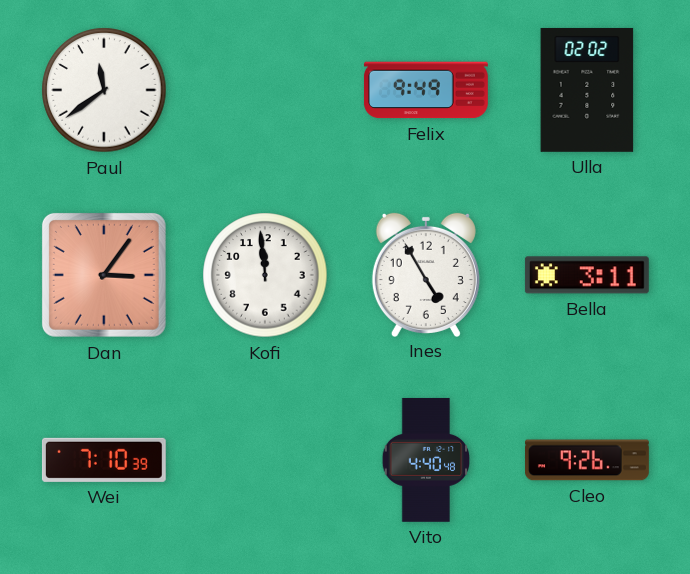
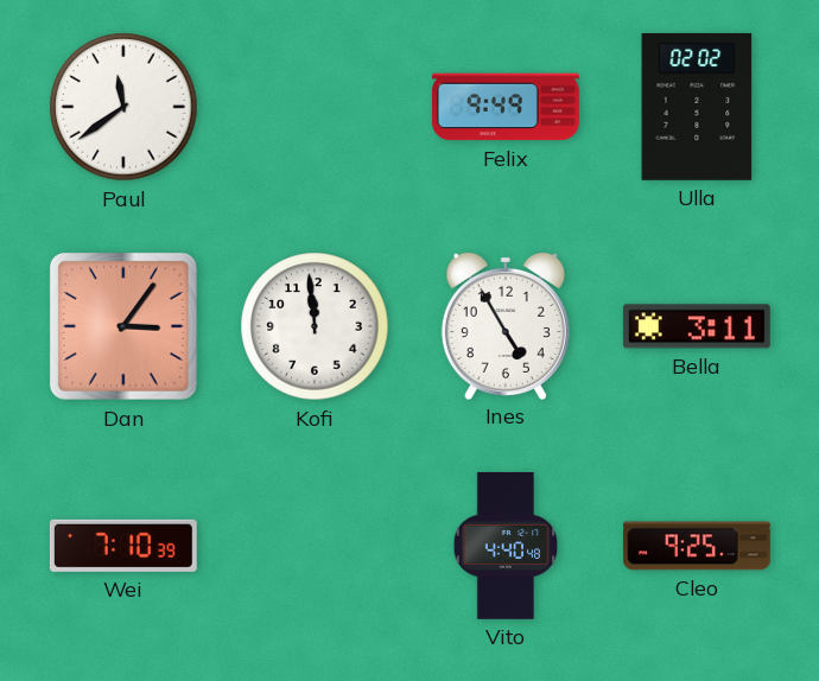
Cleo: 9:26 -> 9:25 (698, 546)
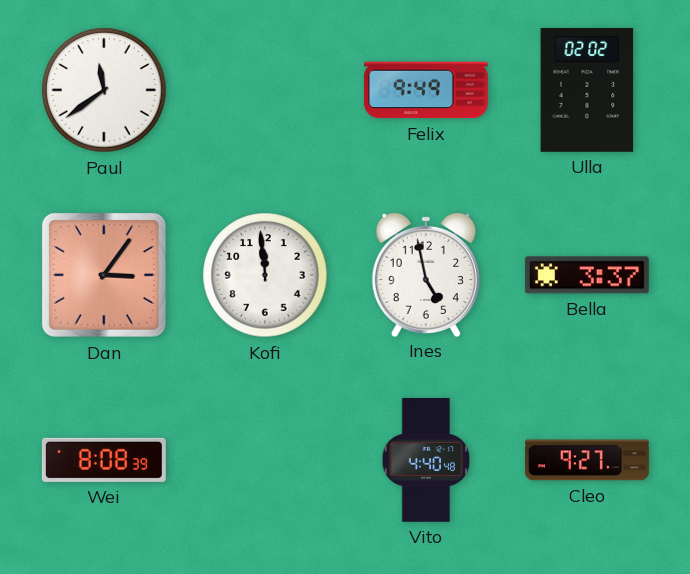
Ines: 4:55 -> 4:58 (426, 274)
Bella: 3:11 -> 3:37 (587, 275)
Wei: 7:10 -> 8:08 (104, 460)
Cleo: 9:25 -> 9:27 (588, 460)
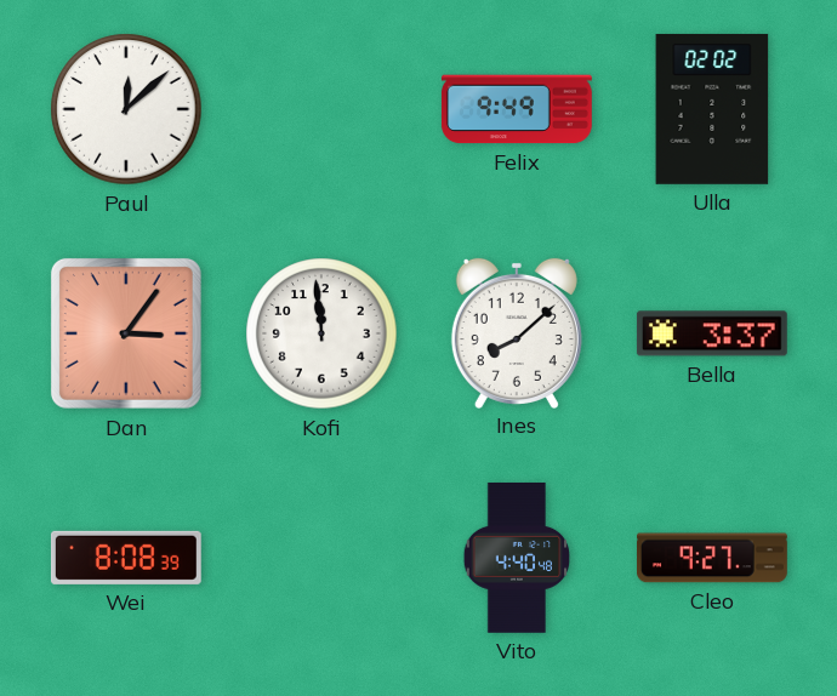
Paul: 11:39 -> 12:08 (126, 109)
Ines: 4:58 -> 8:08 (517, 332)
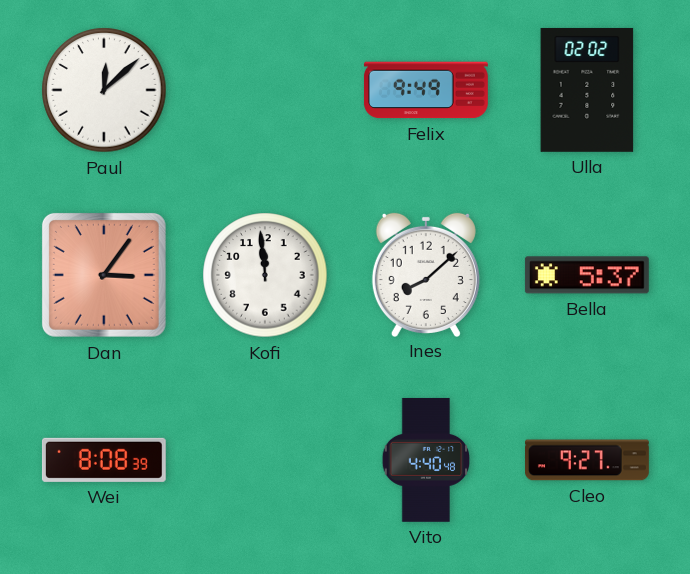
Bella: 3:37 -> 5:37 (587, 275)
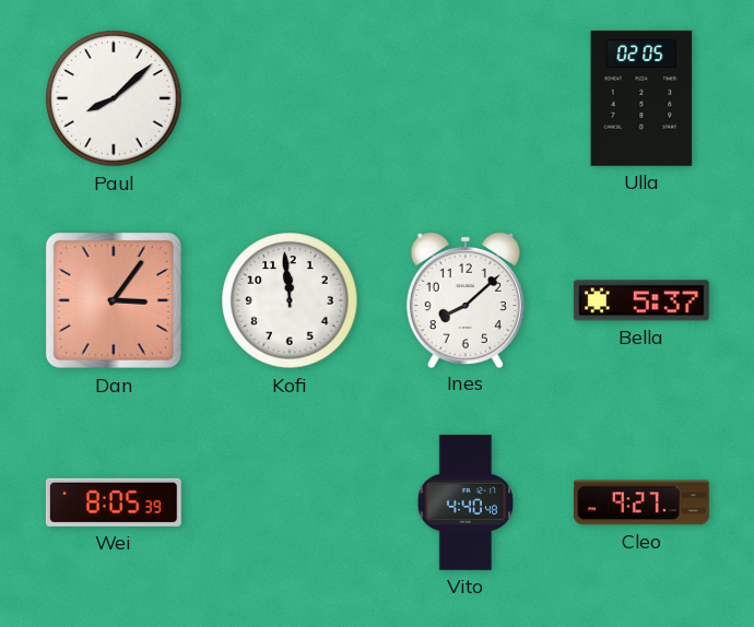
Paul: 12:08 -> 8:08 (114, 98)
Felix: 9:49 -> none (426, 90)
Ulla: 02:02 -> 02:05 (641, 98)
Wei: 8:08 -> 8:05 (114, 502)
